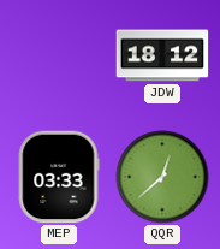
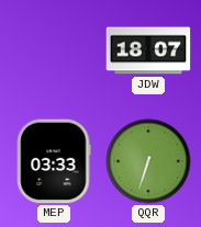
JDW: 18:12 -> 18:07 (148, 50)
QQR: 12:38 -> 6:33 (148, 161)
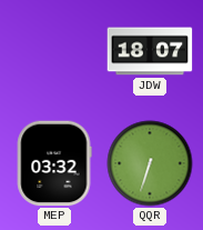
MEP: 03:33 -> 03:32 (54, 163)
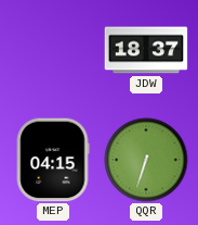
JDW: 18:07 -> 18:37 (146, 50)
MEP: 03:32 -> 04:15 (53, 160)
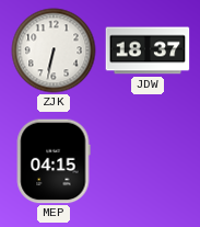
ZJK: none -> 6:32 (54, 50)
QQR: 6:33 -> none (146, 160)
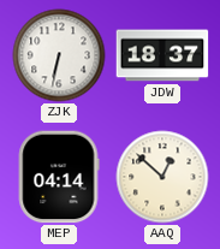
MEP: 04:15 -> 04:14 (59, 177)
AAQ: none -> 12:52 (162, 177)
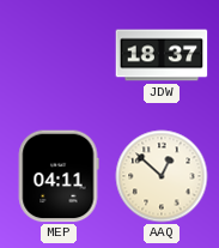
ZJK: 6:32 -> none (59, 55)
MEP: 04:14 -> 04:11 (59, 176)
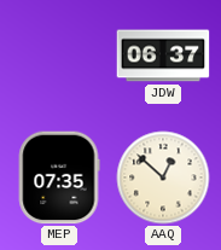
JDW: 18:37 -> 06:37 (163, 56)
MEP: 04:11 -> 07:35 (59, 178)
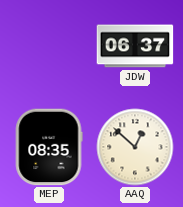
MEP: 07:35 -> 08:35 (49, 147)
